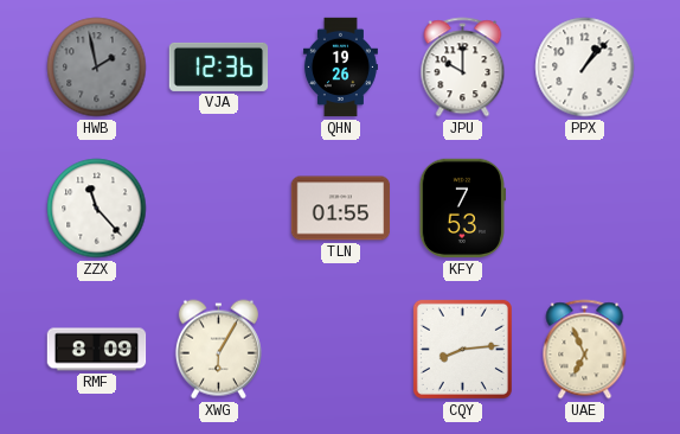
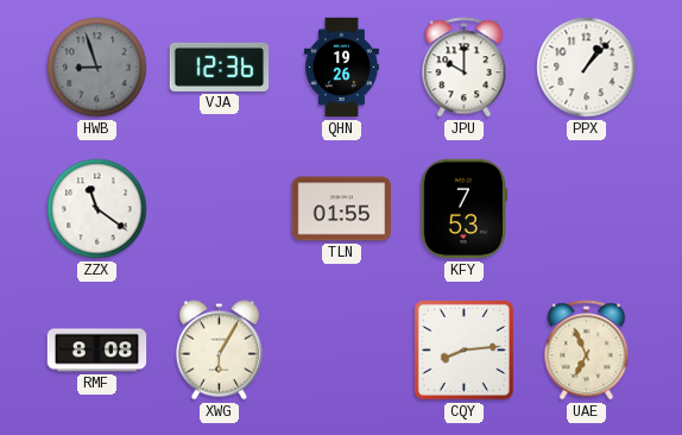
HWB: 1:58 -> 8:57 (97, 68)
ZZX: 11:23 -> 11:21 (97, 209)
RMF: 8:09 -> 8:08 (97, 351)
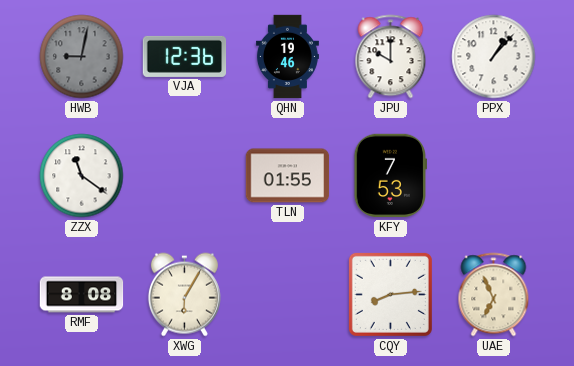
HWB: 8:57 -> 9:02 (82, 57)
QHN: 19:26 -> 19:46 (287, 57)
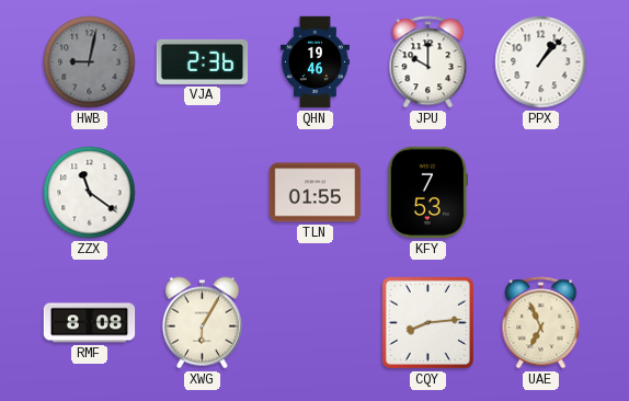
VJA: 12:36 -> 2:36 (203, 61)
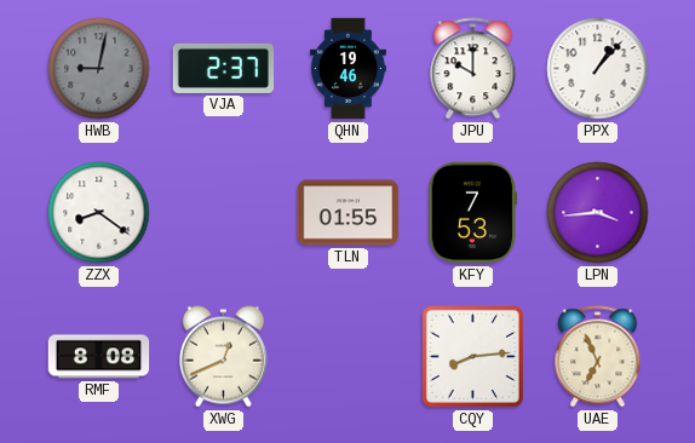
VJA: 2:36 -> 2:37 (224, 68)
ZZX: 11:21 -> 8:21 (99, 213)
LPN: none -> 3:44 (598, 213)
XWG: 6:05 -> 12:41 (223, 357)
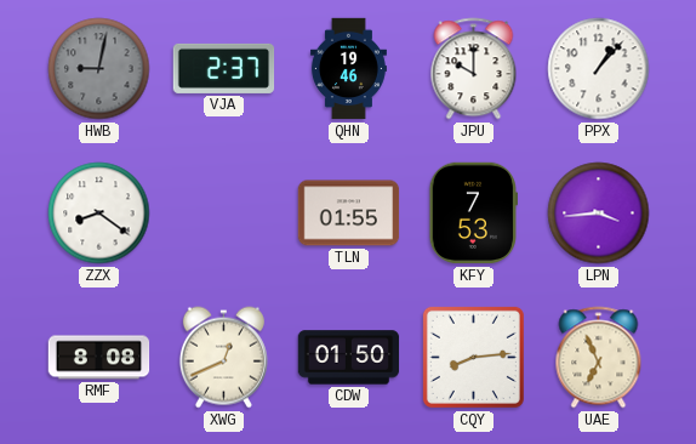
CDW: none -> 01:50 (349, 358)
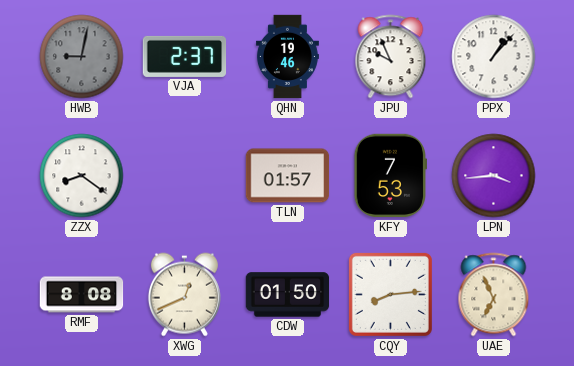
JPU: 10:00 -> 9:56 (391, 57)
TLN: 01:55 -> 01:57 (288, 176)
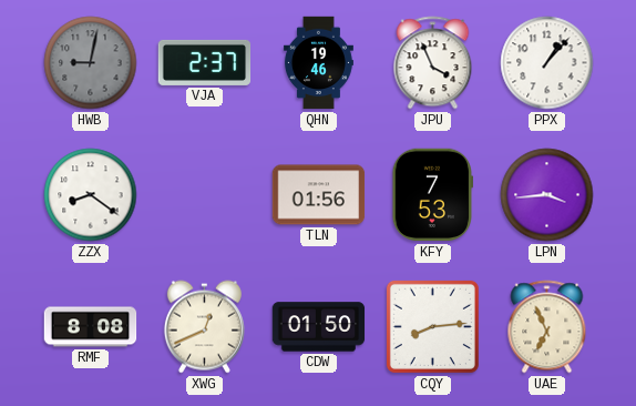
JPU: 9:56 -> 3:56 (433, 63)
TLN: 01:57 -> 01:56 (319, 195)
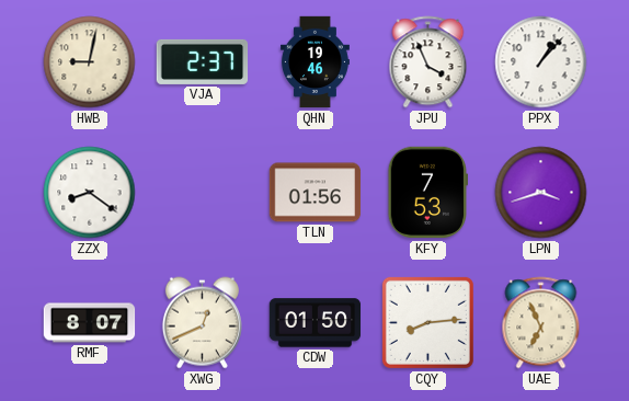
HWB dial: grey -> cream (90, 62)
LPN: 3:44 -> 3:42 (541, 193)
RMF: 8:08 -> 8:07 (90, 323)
